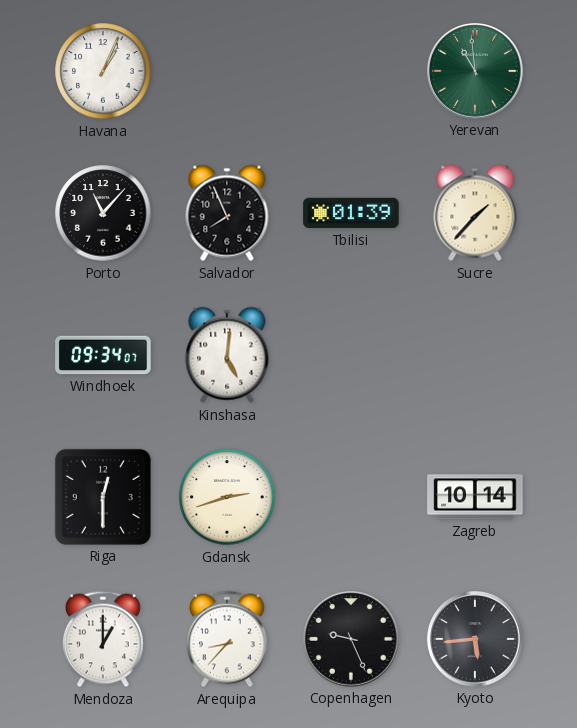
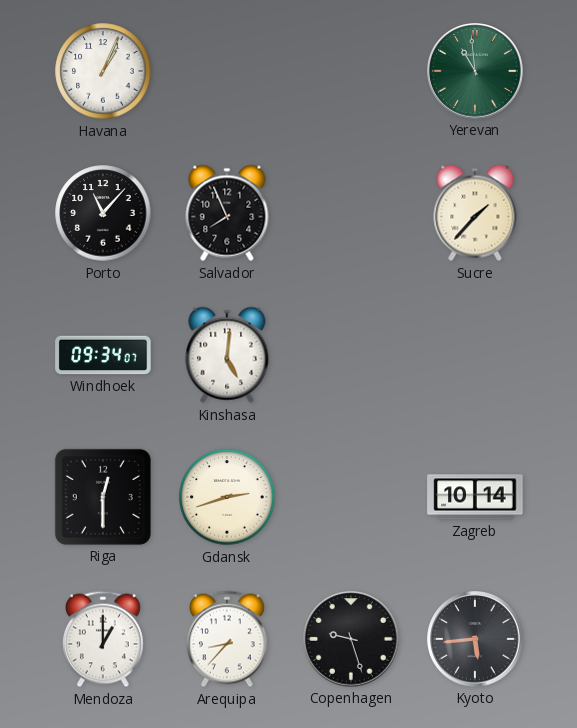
Tbilisi: 01:39 -> none (351, 213)
Copenhagen: 9:26 -> 9:27 (351, 639)
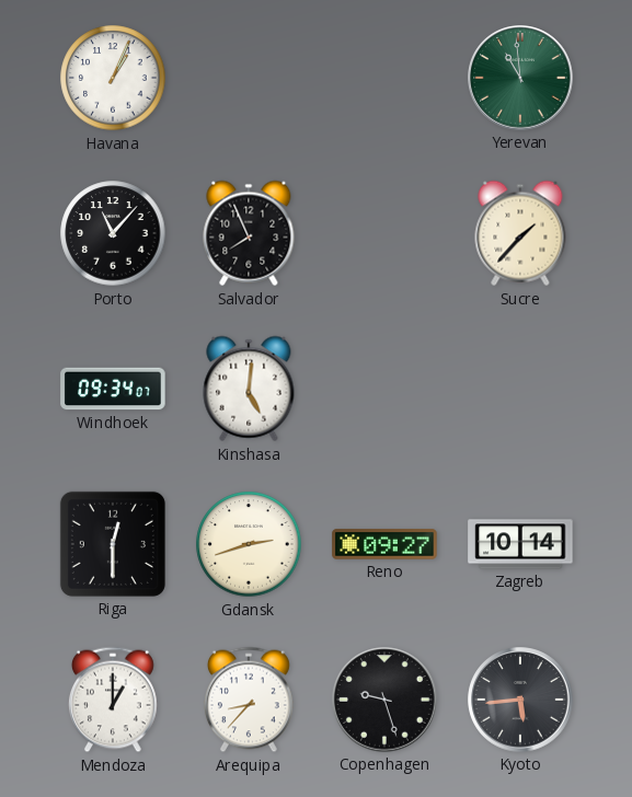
Reno: none -> 09:27 (384, 544)
